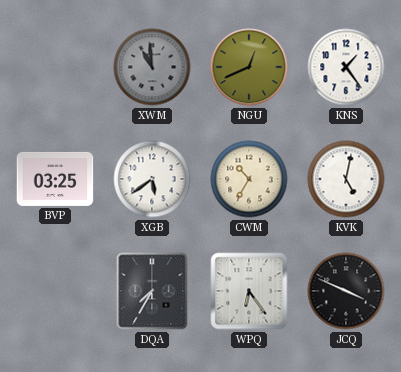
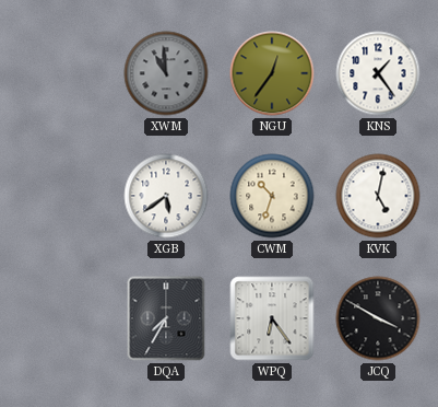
NGU: 12:41 -> 12:36 (272, 73)
BVP: 03:25 -> none (55, 179)
CWM: 10:35 -> 10:33 (272, 196)
JCQ: 3:49 -> 3:50 (378, 318)
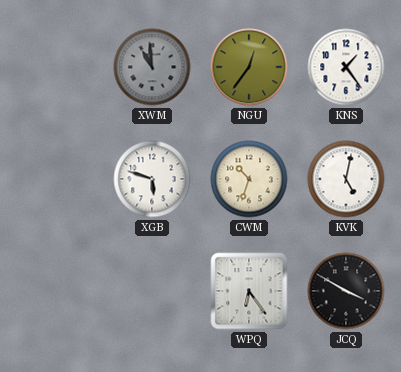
XGB: 5:39 -> 5:48 (152, 179)
DQA: 7:35 -> none (166, 318)
